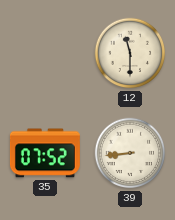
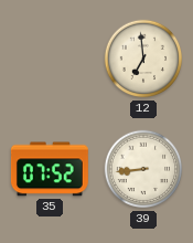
12: 11:30 -> 6:59 (143, 59)
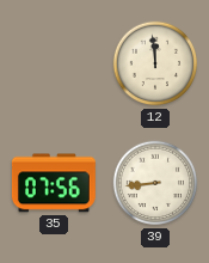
12: 6:59 -> 11:59 (155, 63)
35: 07:52 -> 07:56 (54, 183)
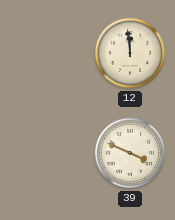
35: 07:56 -> none (54, 183)
39: 8:44 -> 3:49 (130, 153)
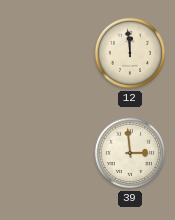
39: 3:49 -> 2:59 (130, 153)
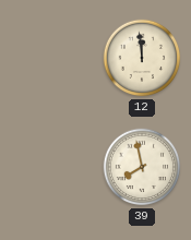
39: 2:59 -> 7:58 (142, 167)
